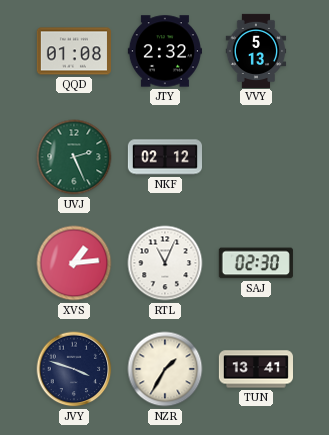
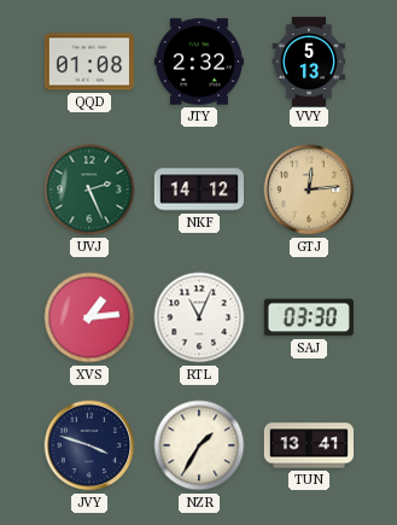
NKF: 02:12 -> 14:12 (198, 189)
GTJ: none -> 12:14 (309, 189)
SAJ: 02:30 -> 03:30 (309, 317)
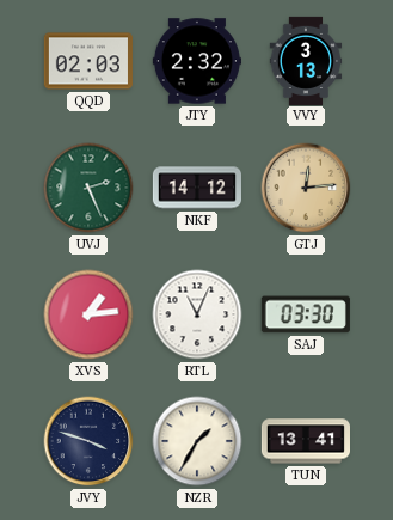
QQD: 01:08 -> 02:03 (87, 61)
VVY: 5:13 -> 3:13 (306, 60)
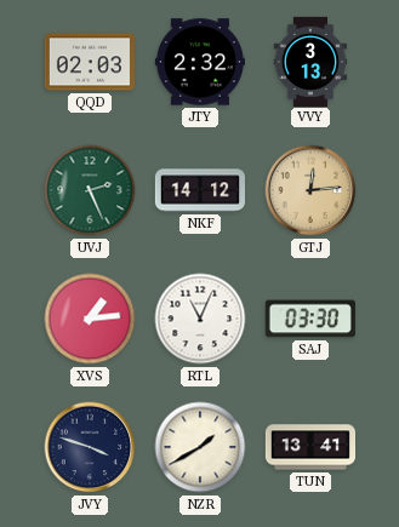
NZR: 1:35 -> 1:40 (200, 447)
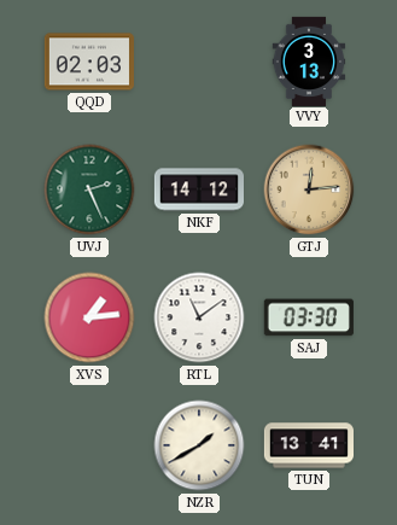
JTY: 2:32 -> none (200, 62)
RTL: 11:04 -> 11:09 (199, 317)
JVY: 3:48 -> none (90, 447)
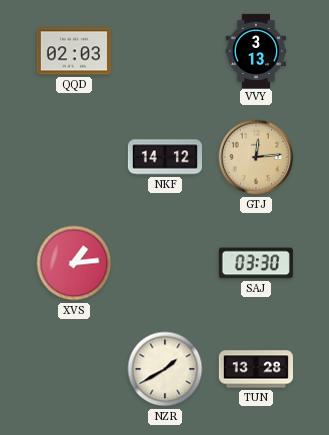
UVJ: 2:26 -> none (89, 189)
RTL: 11:09 -> none (199, 317)
TUN: 13:41 -> 13:28 (255, 369)
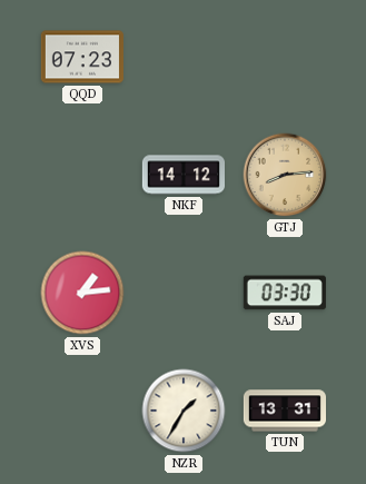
QQD: 02:03 -> 07:23 (81, 57)
VVY: 3:13 -> none (256, 50)
GTJ: 12:14 -> 8:14 (285, 175)
NZR: 1:40 -> 1:35 (184, 411)
TUN: 13:28 -> 13:31 (284, 411)
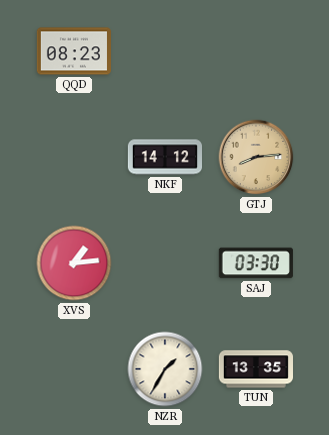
QQD: 07:23 -> 08:23 (73, 51)
TUN: 13:31 -> 13:35 (255, 369)
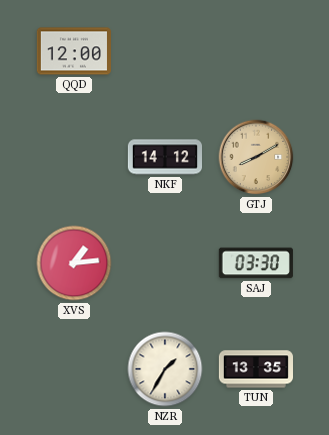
QQD: 08:23 -> 12:00 (73, 51)
GTJ: 8:14 -> 8:10 (256, 157)
